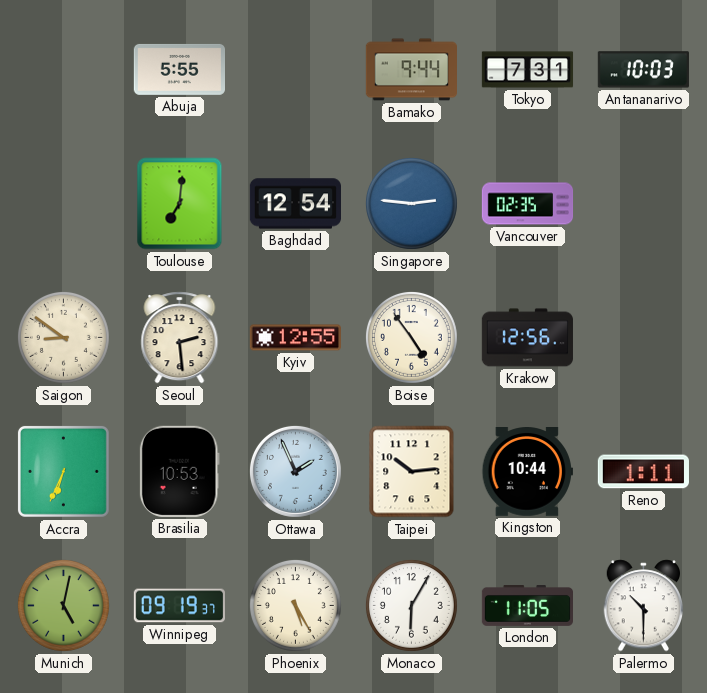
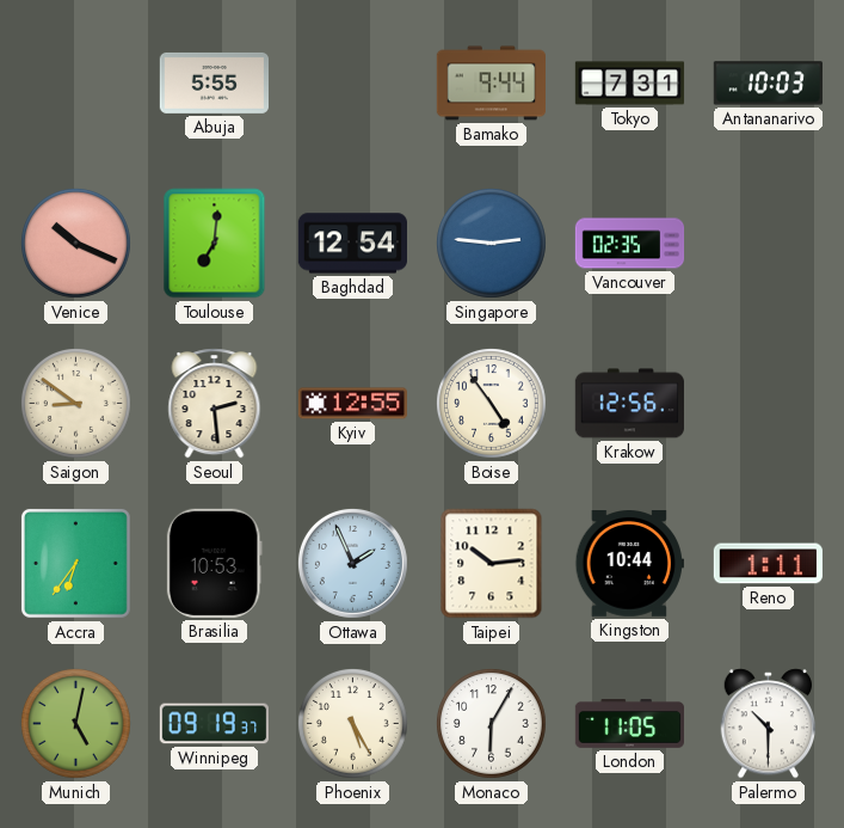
Venice: none -> 10:19 (75, 243)
Accra: 6:34 -> 6:36 (75, 563)
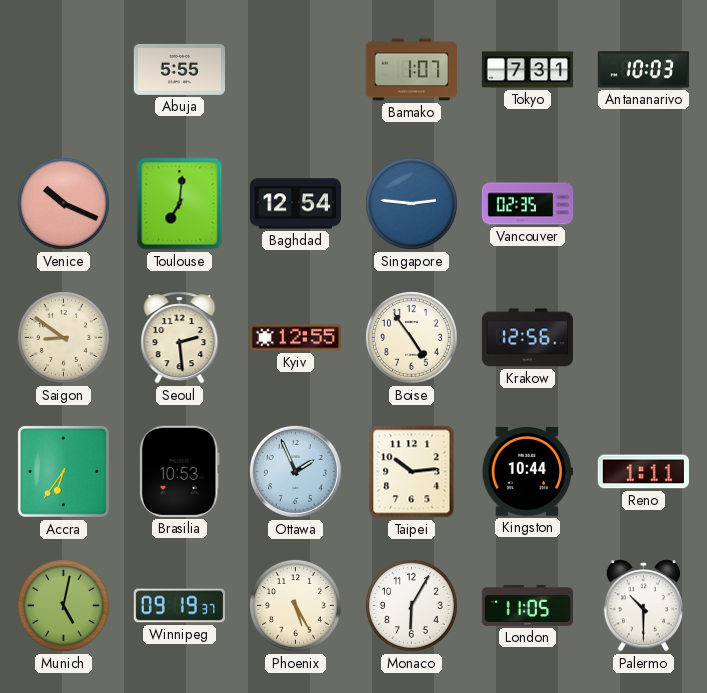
Bamako: 9:44 -> 1:07 (411, 70)
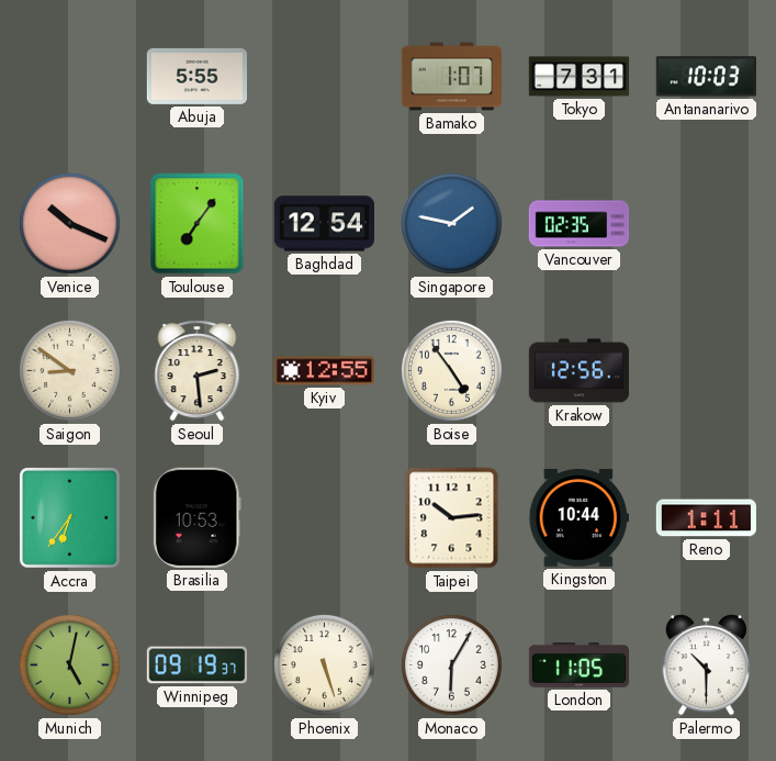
Toulouse: 7:01 -> 7:06 (198, 224)
Singapore: 2:46 -> 1:47 (451, 223)
Ottawa: 1:56 -> none (295, 471)
Phoenix: 5:25 -> 5:27 (324, 664)
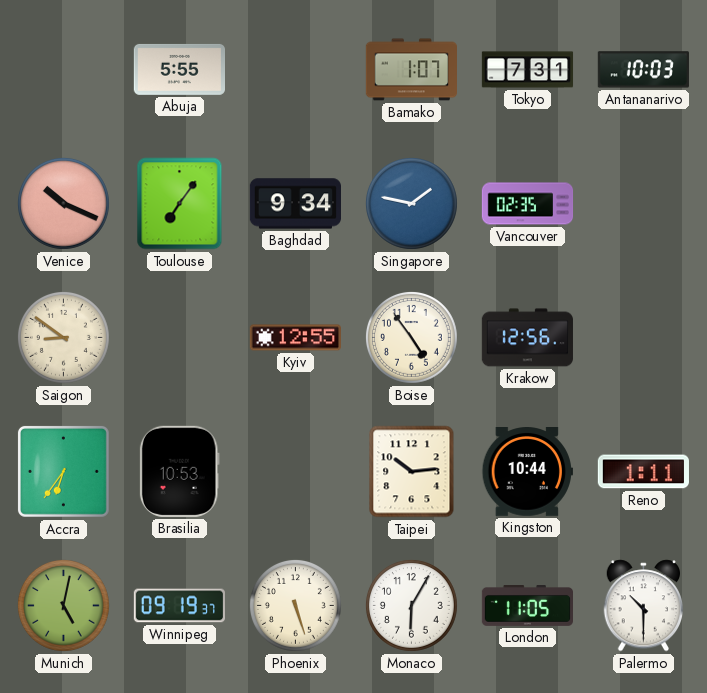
Baghdad: 12:54 -> 9:34 (295, 204)
Seoul: 2:29 -> none (198, 371)
